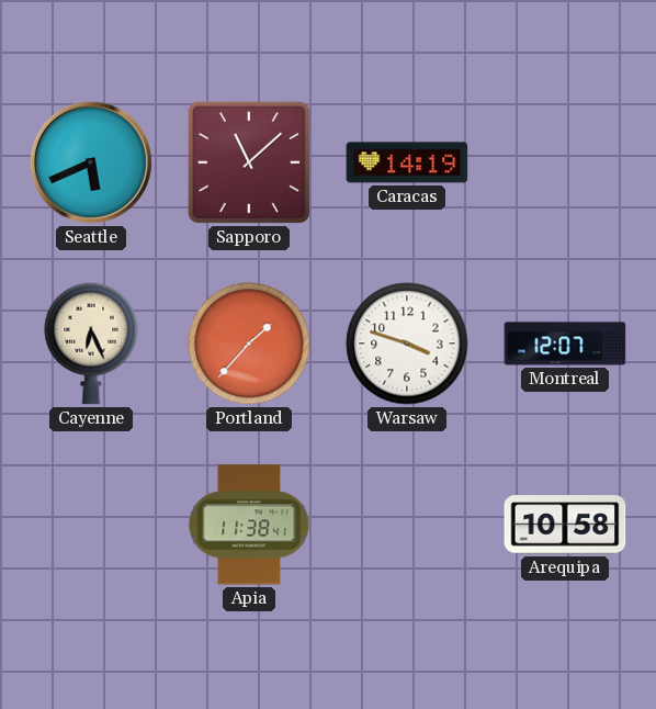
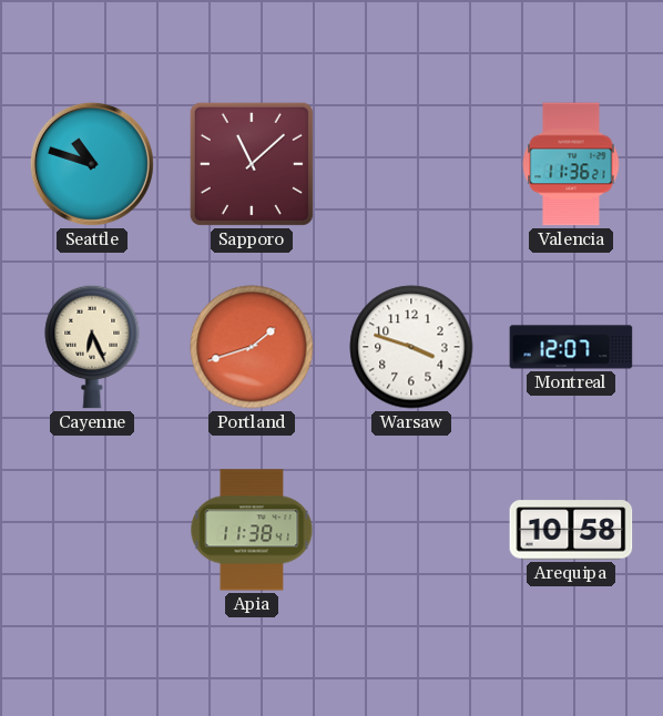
Seattle: 5:41 -> 10:48 (92, 164)
Caracas: 14:19 -> none (407, 162)
Valencia: none -> 11:36 (571, 164)
Portland: 1:37 -> 1:42 (252, 347)
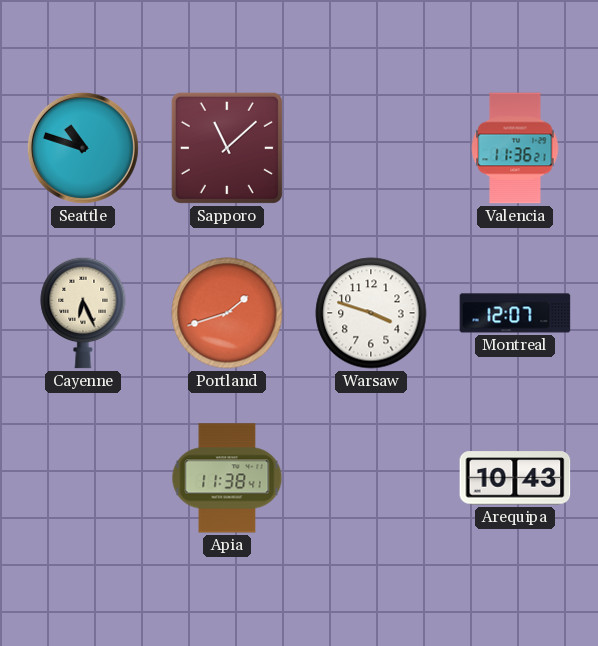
Arequipa: 10:58 -> 10:43 (515, 478)
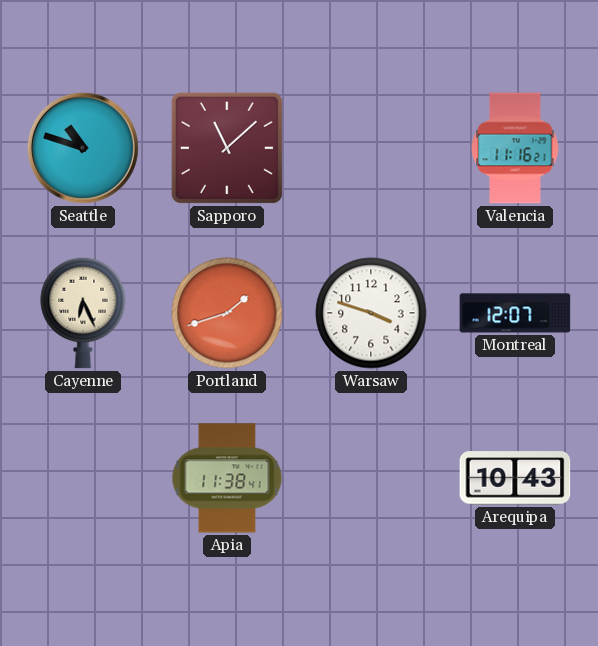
Valencia: 11:36 -> 11:16 (515, 148)
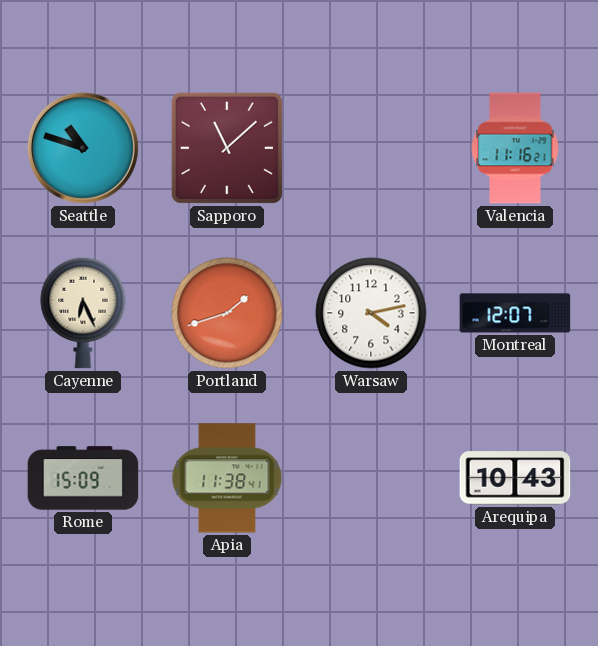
Warsaw: 3:48 -> 4:13 (371, 313)
Rome: none -> 15:09 (83, 478)
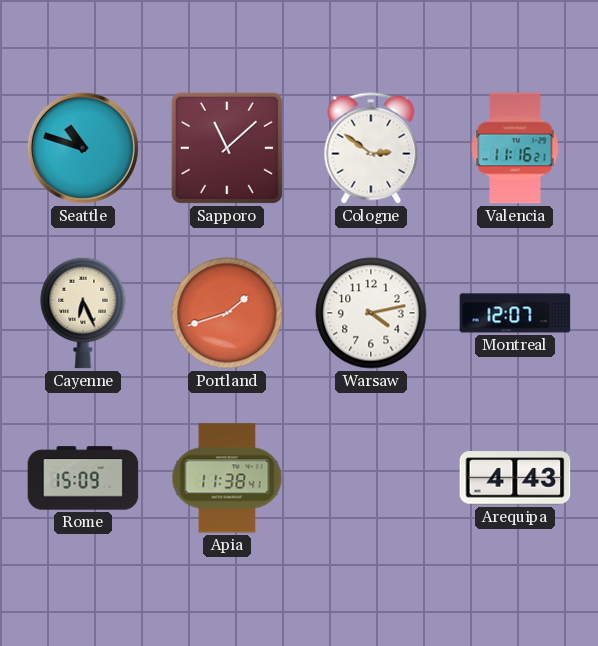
Cologne: none -> 2:51 (371, 148)
Arequipa: 10:43 -> 4:43 (515, 478)
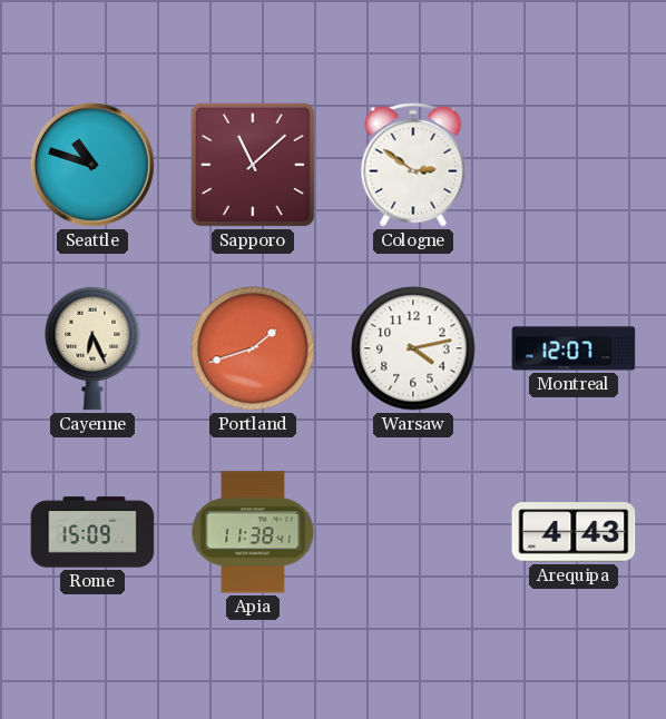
Valencia: 11:16 -> none (515, 148)
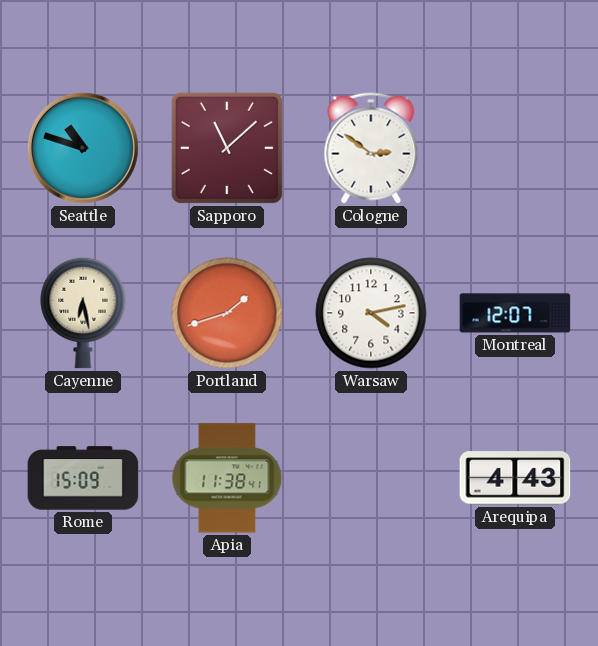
Cayenne: 6:26 -> 6:28 (83, 313)
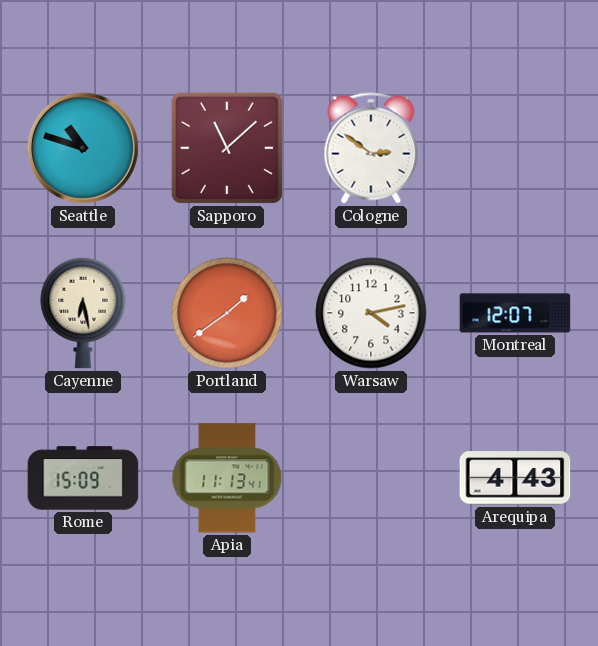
Portland: 1:42 -> 1:39 (227, 313)
Apia: 11:38 -> 11:13 (227, 478)
